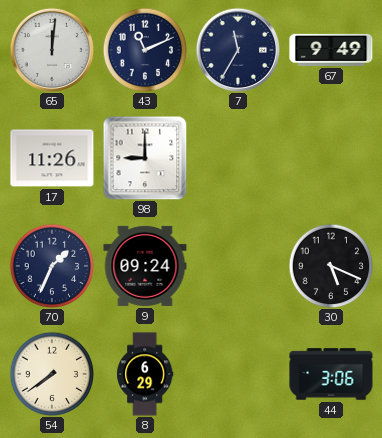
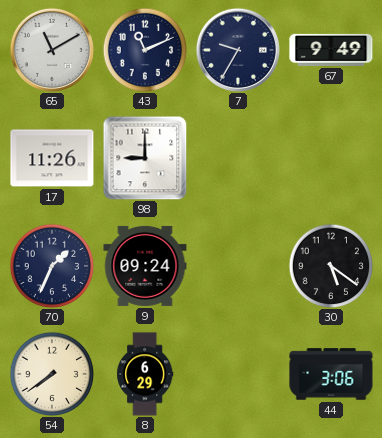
65: 12:01 -> 11:10 (52, 50)
7: 11:35 -> 9:35 (238, 50)
30: 5:19 -> 5:21 (331, 266)
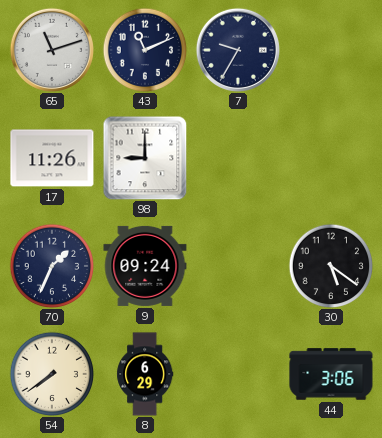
65: 11:10 -> 11:12 (52, 50)
67: 9:49 -> none (331, 50)
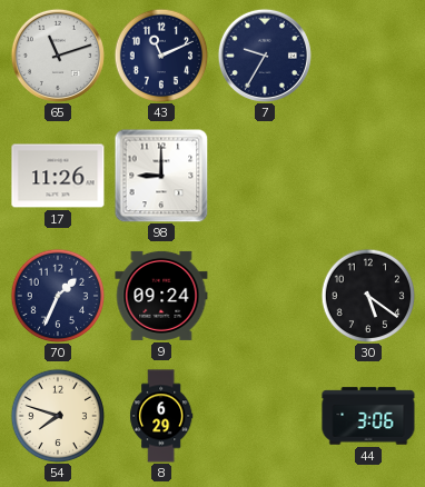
54: 7:39 -> 7:48 (58, 416)
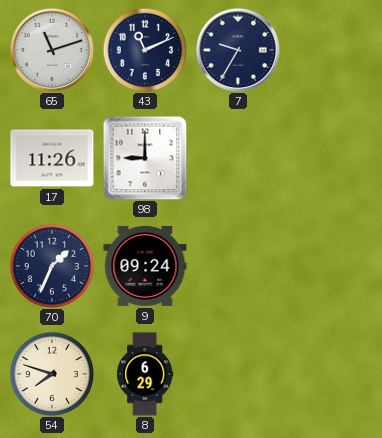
30: 5:21 -> none (368, 296)
44: 3:06 -> none (368, 416)
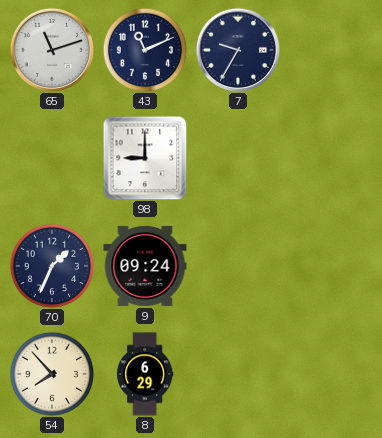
17: 11:26 -> none (52, 158)
54: 7:48 -> 7:53 (52, 374)
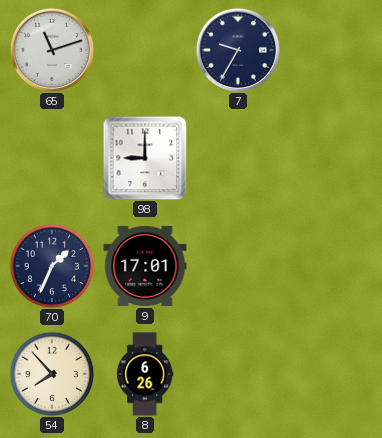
43: 11:11 -> none (145, 50)
9: 09:24 -> 17:01 (145, 266)
8: 6:29 -> 6:26 (145, 374)
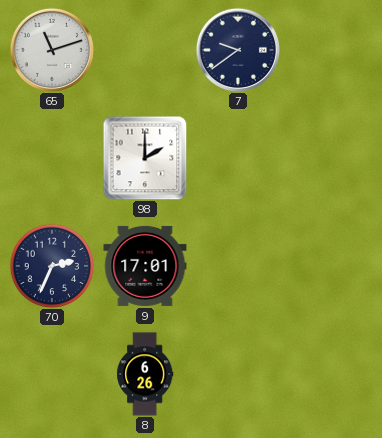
7: 9:35 -> 9:39 (238, 50)
98: 9:00 -> 2:00 (145, 158)
70: 1:34 -> 2:34 (52, 266)
54: 7:53 -> none (52, 374)
